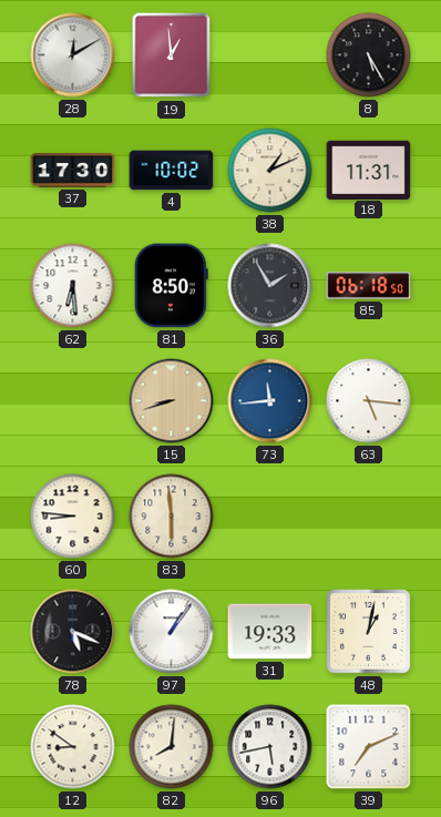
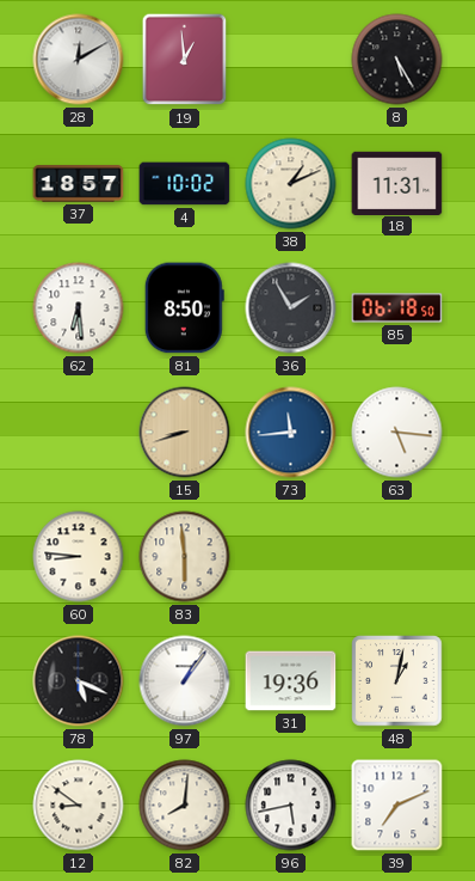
37: 17:30 -> 18:57 (79, 184)
31: 19:33 -> 19:36 (291, 681)
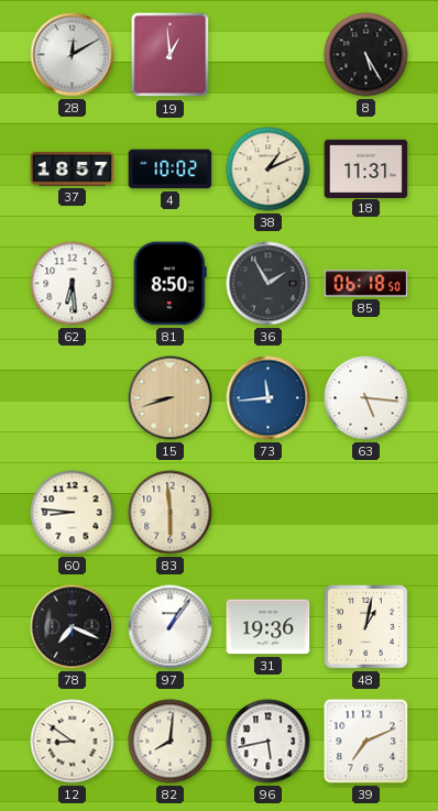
78: 5:19 -> 7:19 (73, 627)
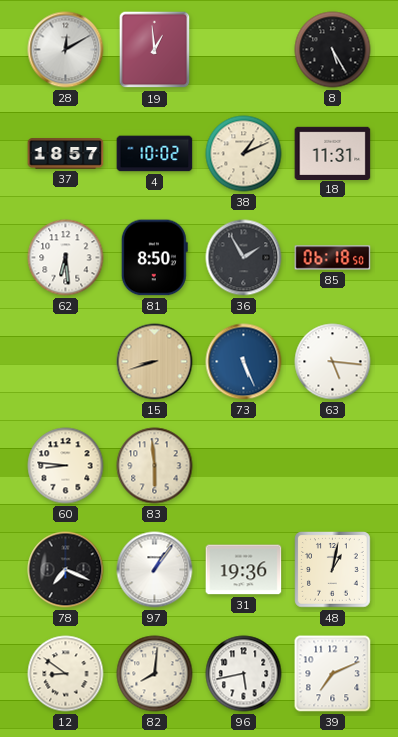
73: 11:44 -> 5:26 (244, 362)
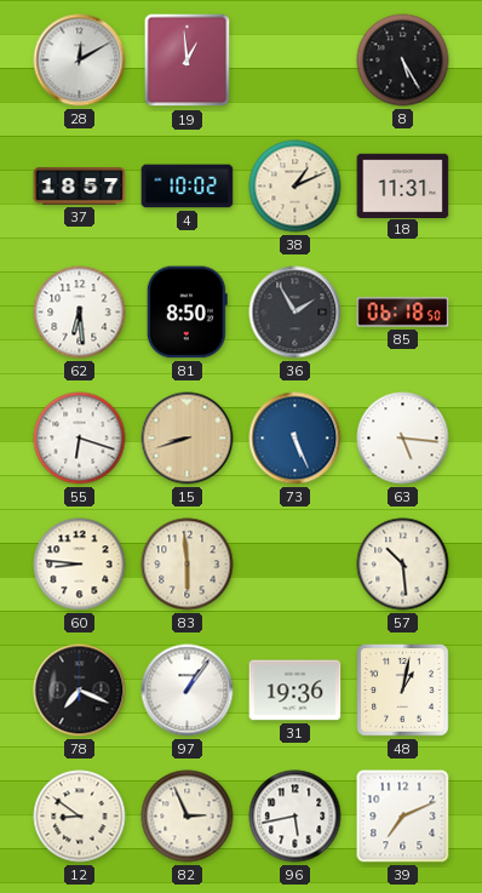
55: none -> 6:18 (80, 439)
57: none -> 10:29 (403, 565)
82: 8:01 -> 2:56 (188, 817)
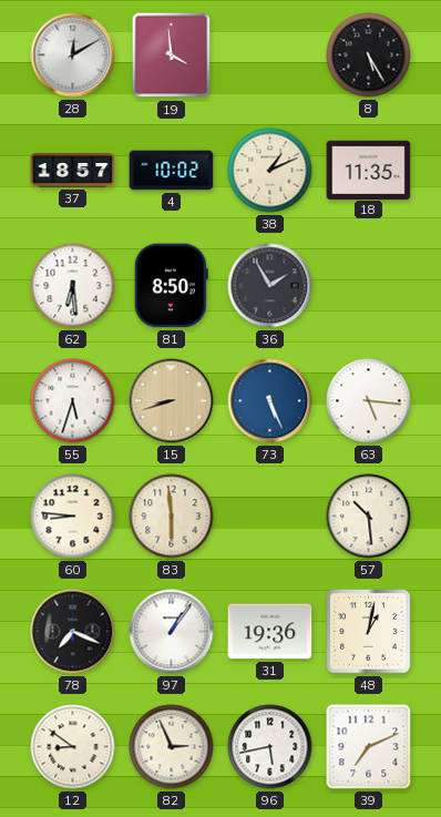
19: 12:59 -> 3:59 (172, 55)
18: 11:31 -> 11:35 (369, 170)
85: 06:18 -> none (403, 313)
55: 6:18 -> 5:33 (73, 401)
